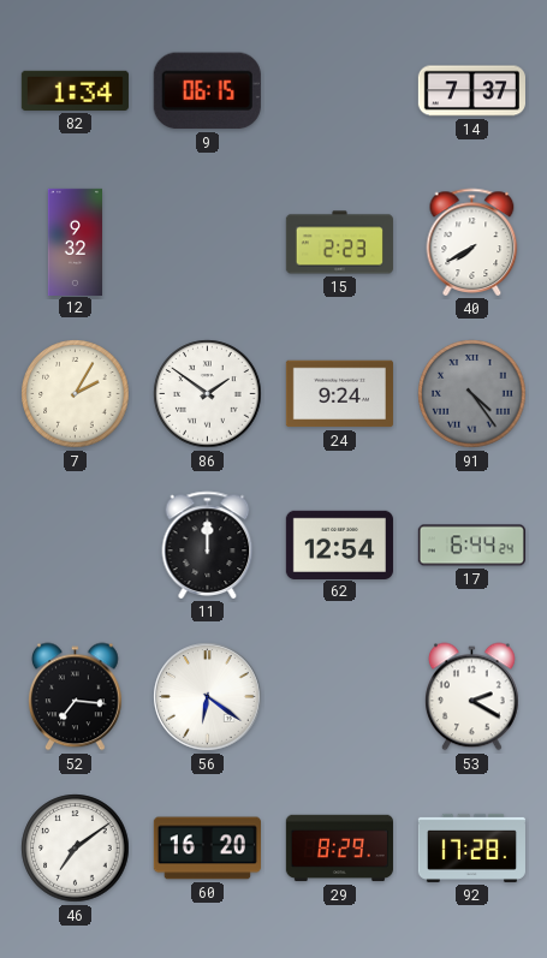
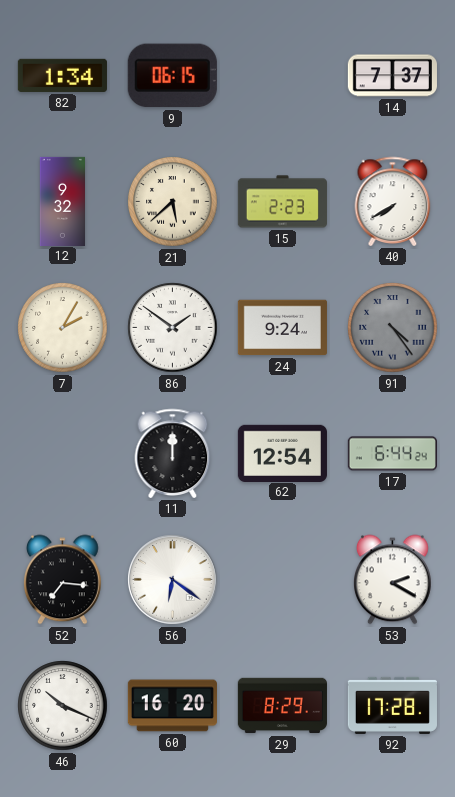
21: none -> 5:38 (173, 202)
46: 7:09 -> 10:19 (63, 706)
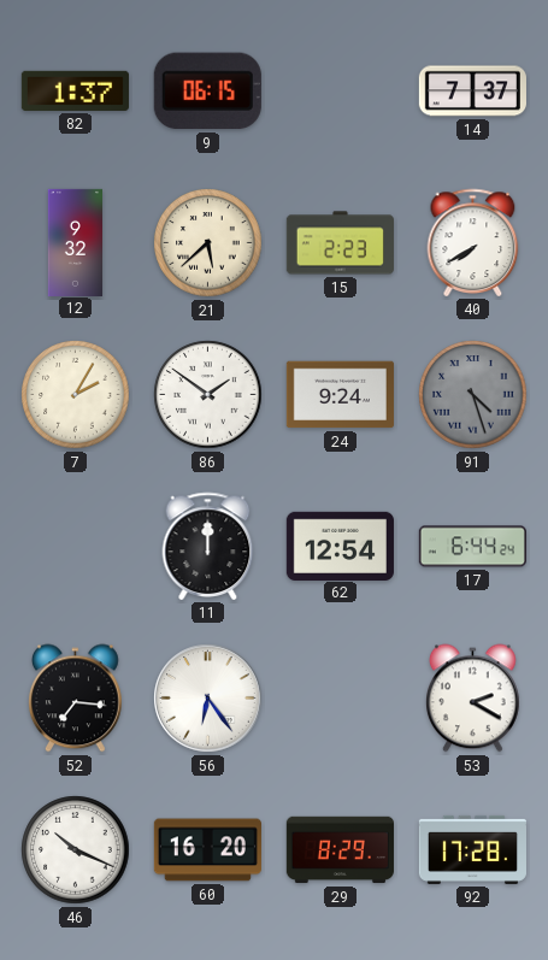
82: 1:34 -> 1:37 (75, 90)
91: 4:24 -> 4:27 (473, 395)
56: 6:21 -> 6:24 (208, 699)
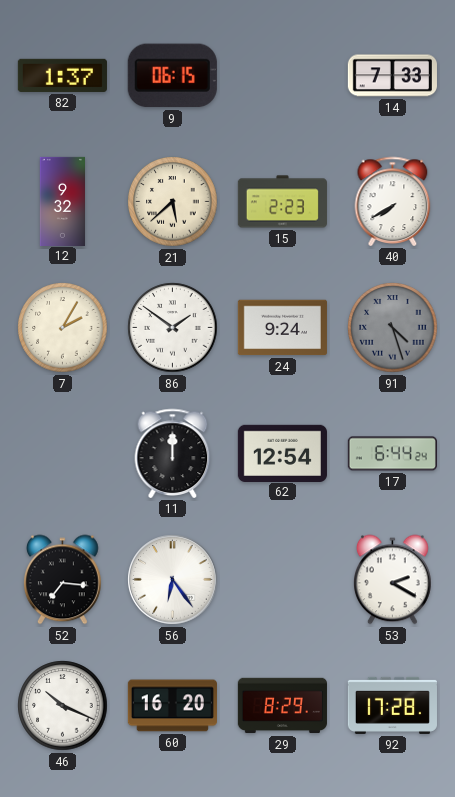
14: 7:37 -> 7:33 (392, 76)
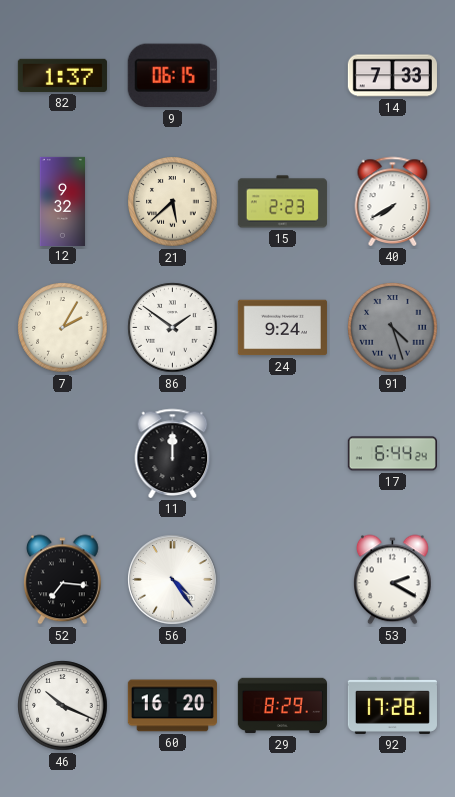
62: 12:54 -> none (282, 453)
56: 6:24 -> 4:24 (173, 580)
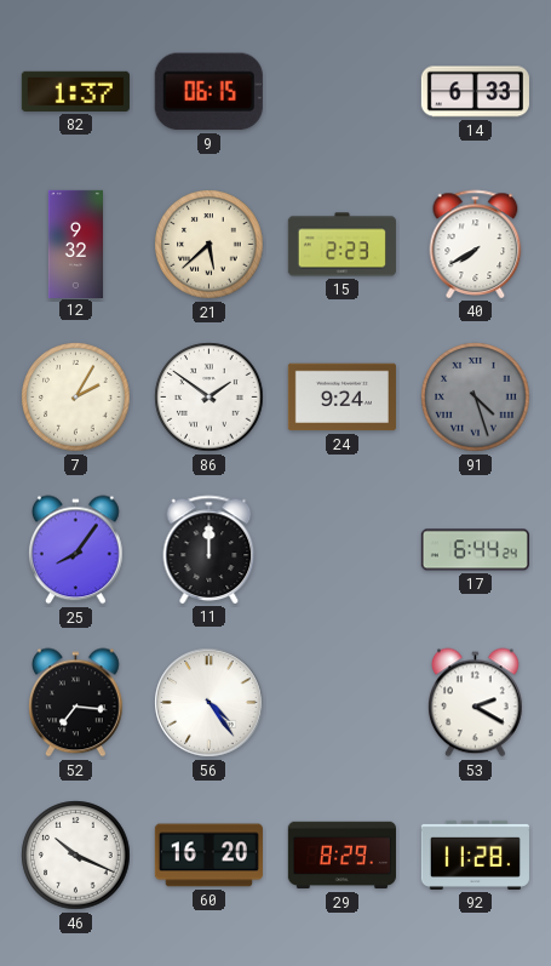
14: 7:33 -> 6:33 (475, 92)
25: none -> 8:06 (76, 550)
92: 17:28 -> 11:28 (475, 854)
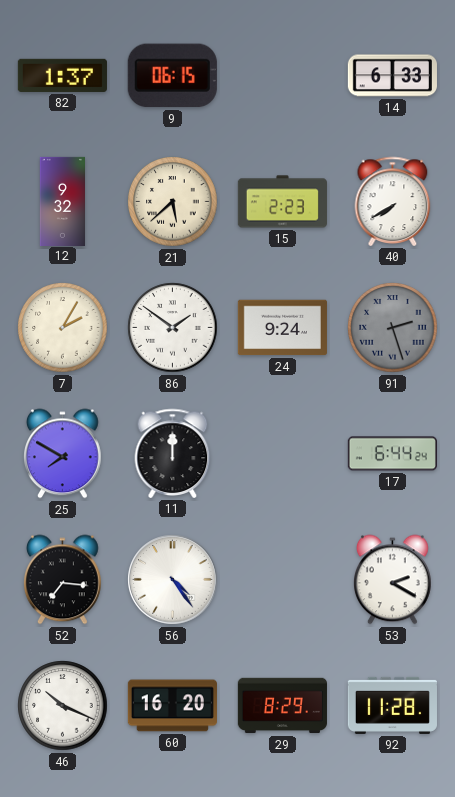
91: 4:27 -> 2:27 (393, 328)
25: 8:06 -> 7:50 (63, 454)
